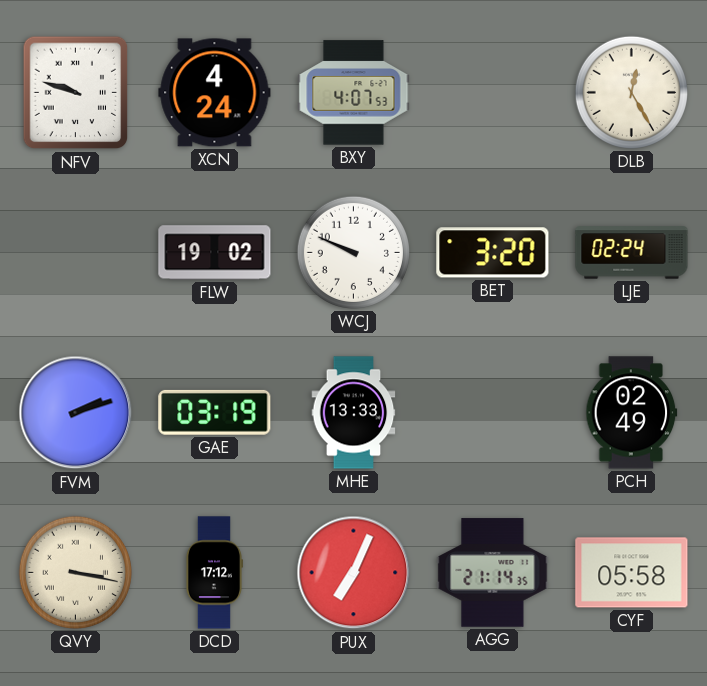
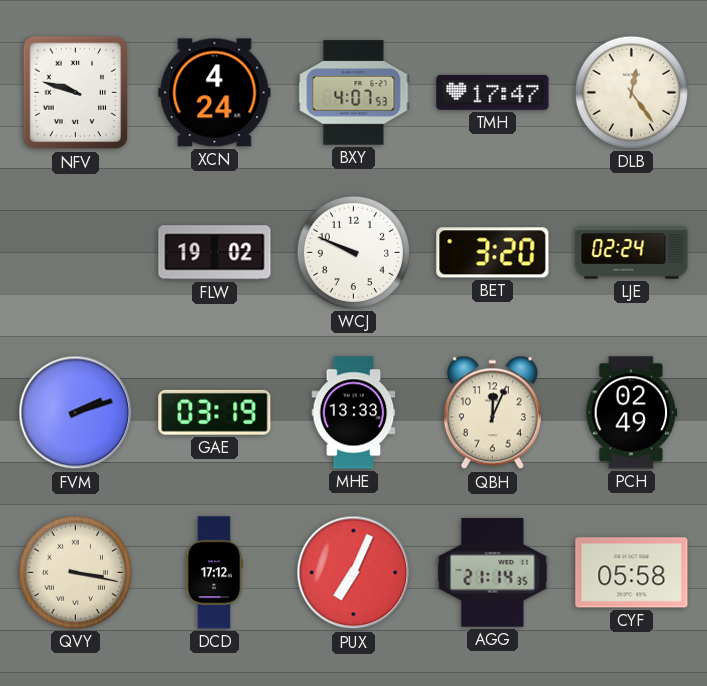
TMH: none -> 17:47 (493, 92)
DLB: 12:25 -> 12:24 (631, 92)
QBH: none -> 12:04 (492, 413)
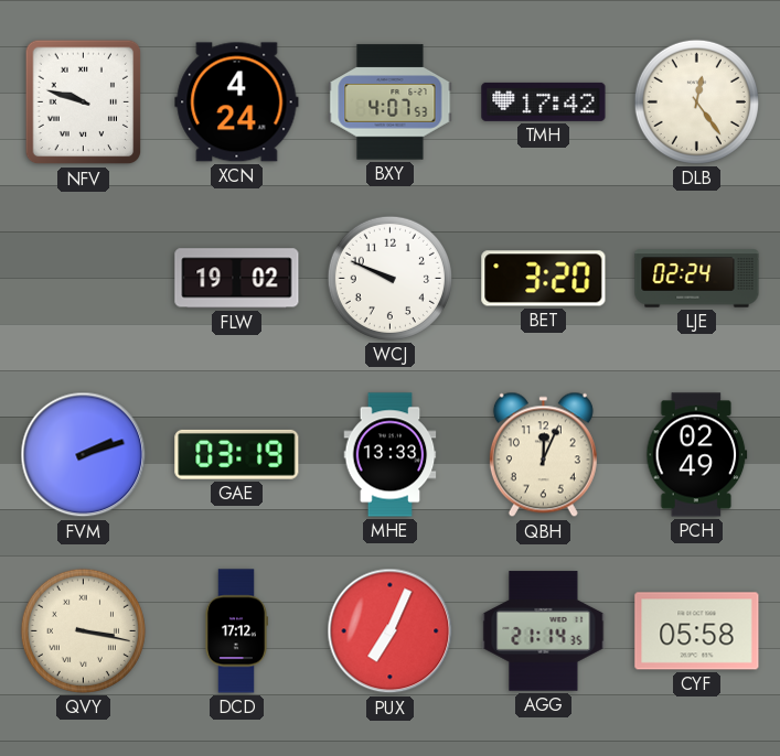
TMH: 17:47 -> 17:42 (544, 101)
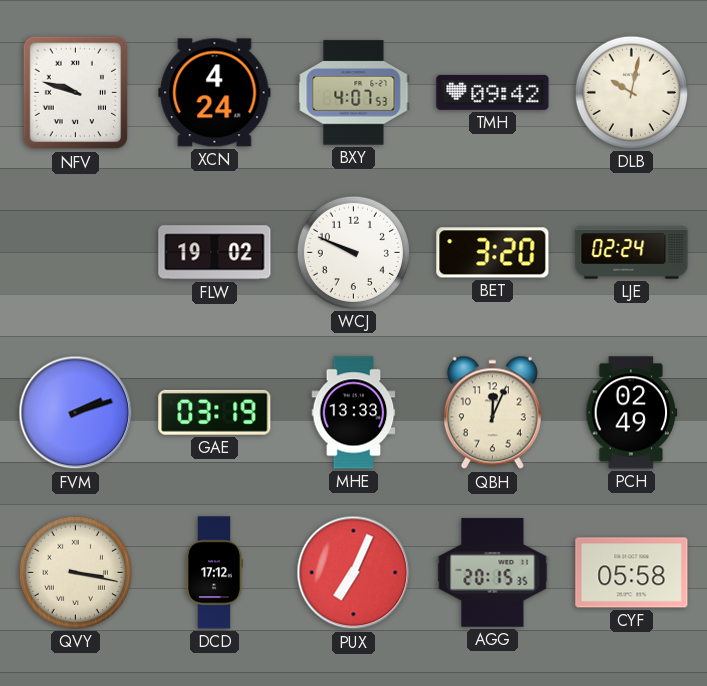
TMH: 17:42 -> 09:42 (493, 92)
DLB: 12:24 -> 10:02 (631, 92)
AGG: 21:14 -> 20:15 (493, 573)
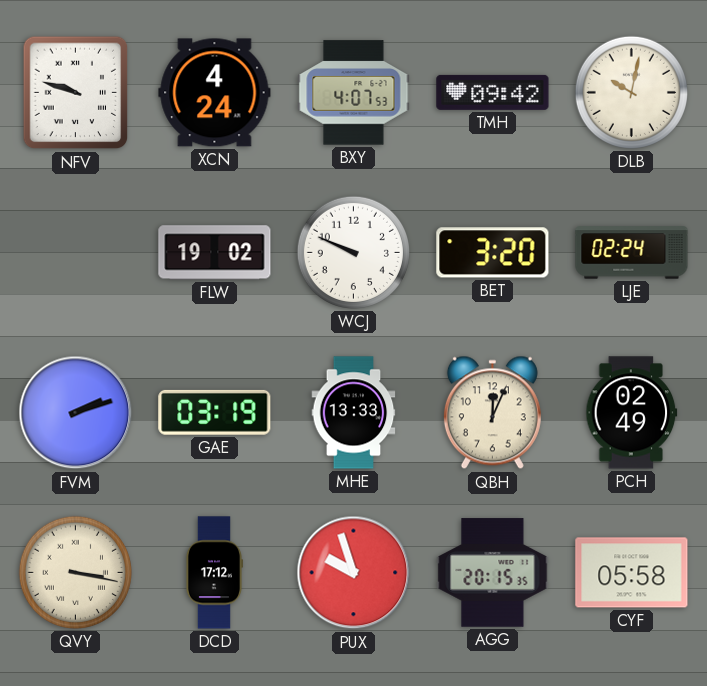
PUX: 7:04 -> 9:57 (354, 573)
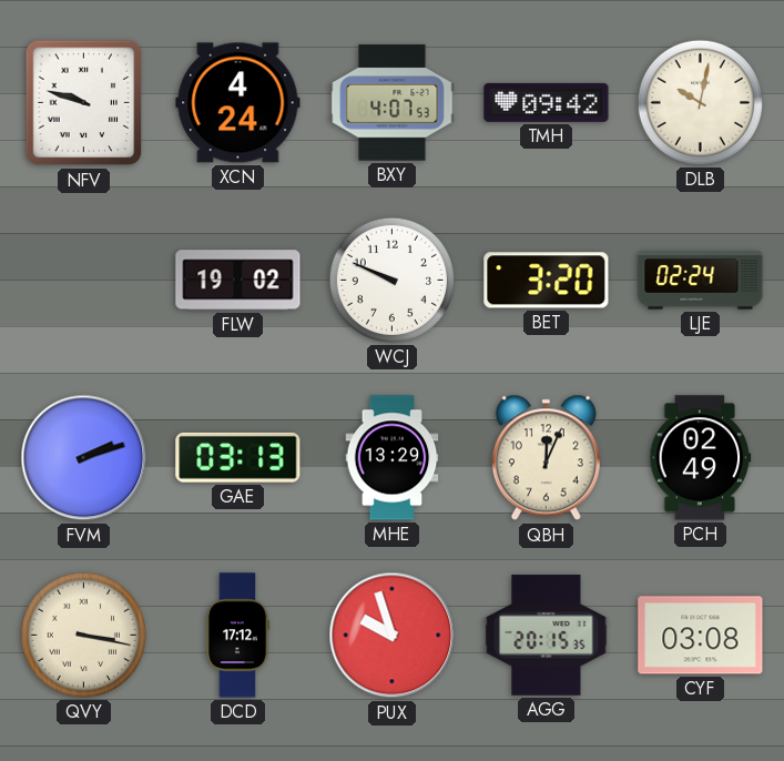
GAE: 03:19 -> 03:13 (238, 457)
MHE: 13:33 -> 13:29 (393, 458)
CYF: 05:58 -> 03:08 (701, 636)
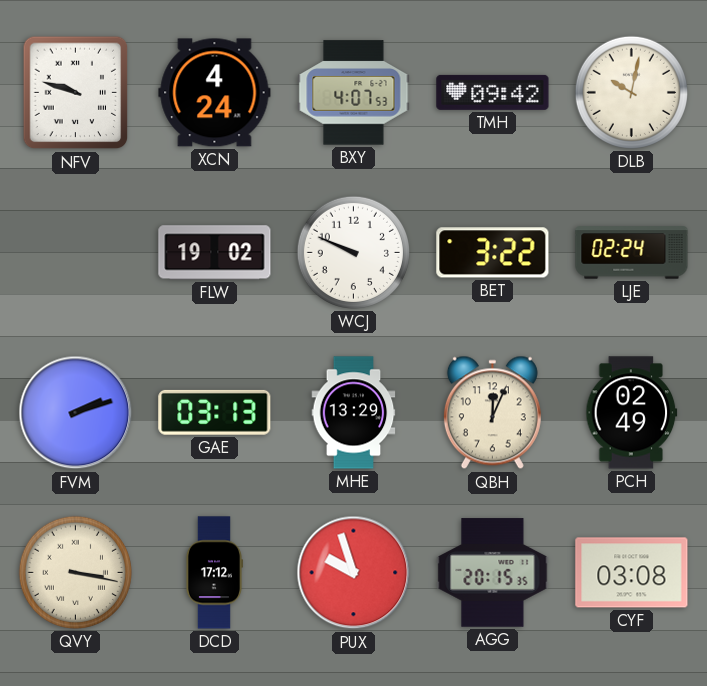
BET: 3:20 -> 3:22 (493, 253)
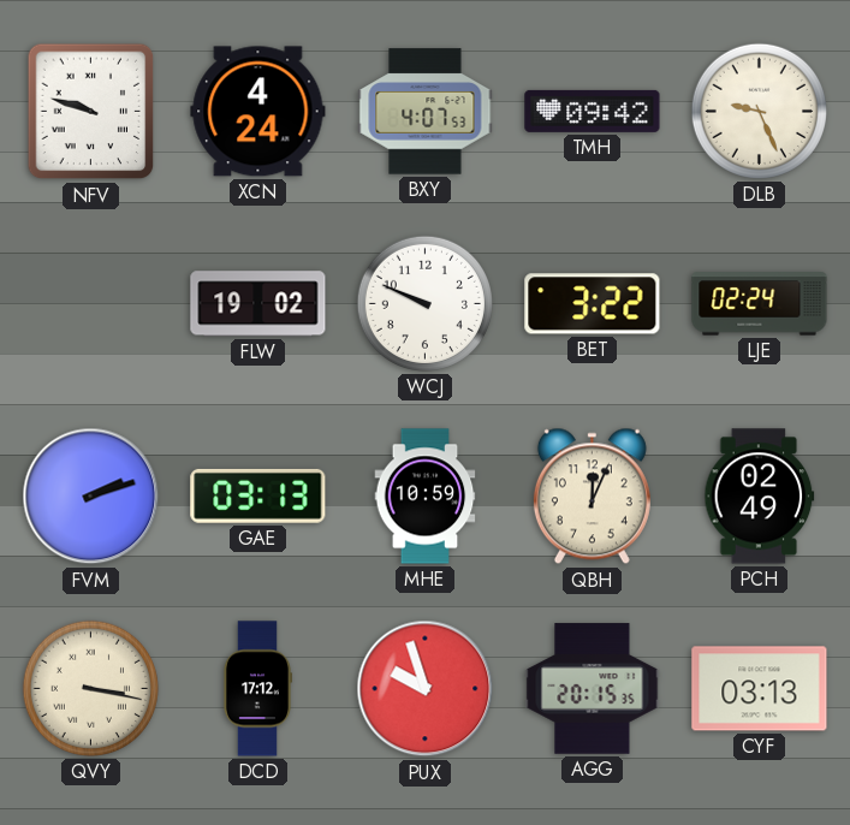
DLB: 10:02 -> 9:26 (759, 111)
MHE: 13:29 -> 10:59 (426, 497)
CYF: 03:08 -> 03:13 (760, 689)
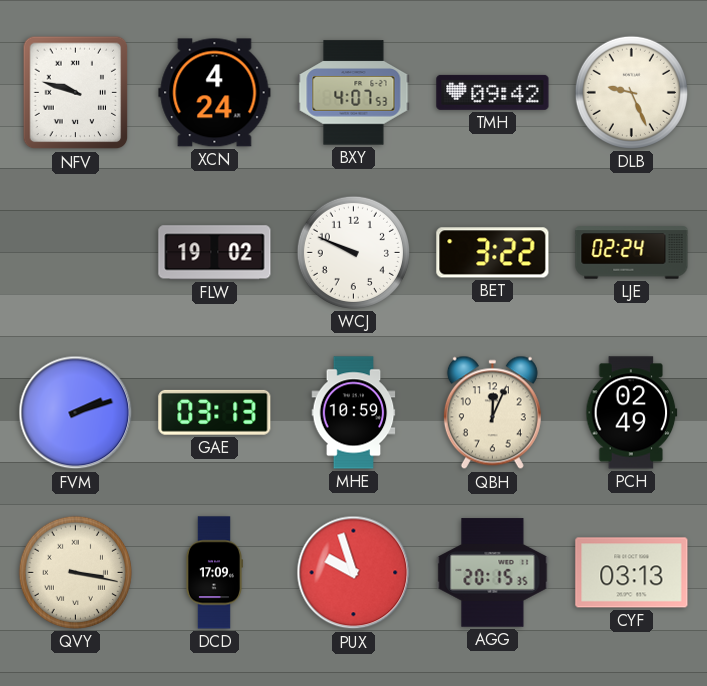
DCD: 17:12 -> 17:09 (214, 573)
